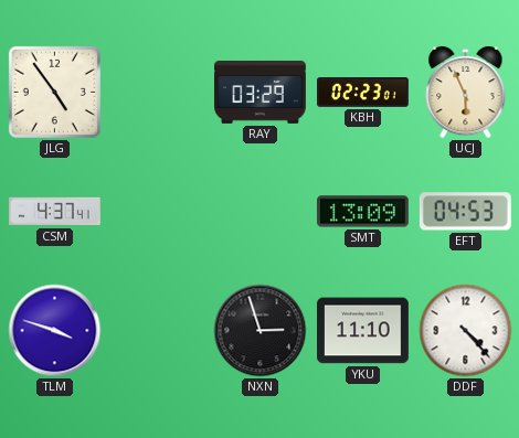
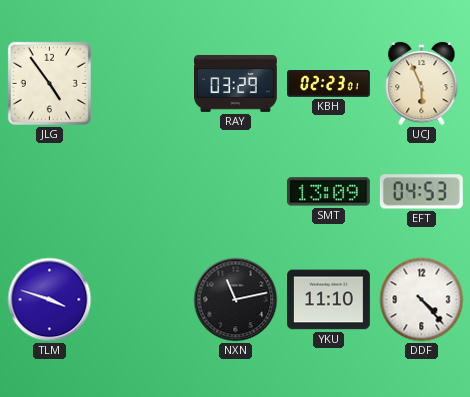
CSM: 4:37 -> none (54, 212)
NXN: 2:57 -> 11:13 (236, 300)
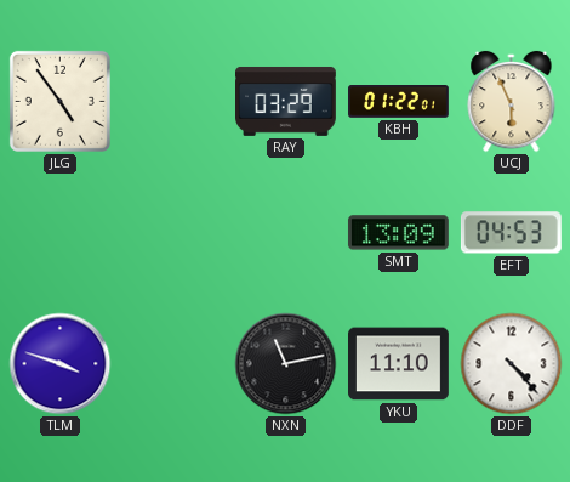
KBH: 02:23 -> 01:22 (399, 102)
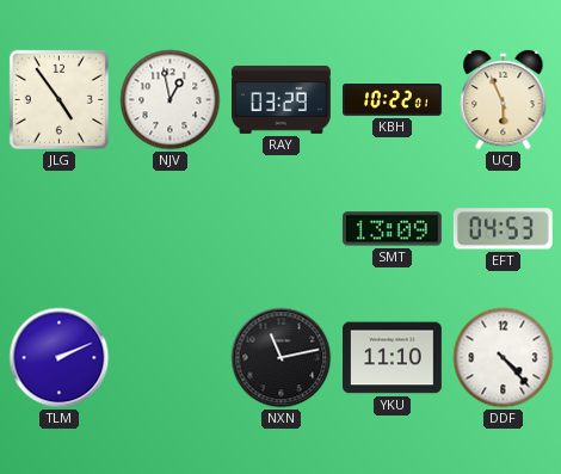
NJV: none -> 12:58 (171, 100)
KBH: 01:22 -> 10:22 (393, 100)
TLM: 3:48 -> 2:11 (60, 358)
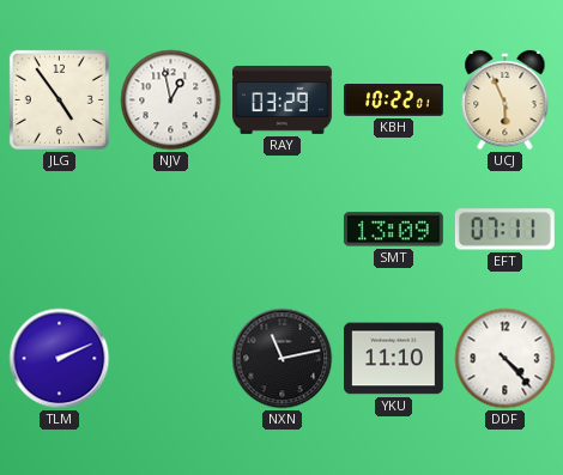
EFT: 04:53 -> 07:11 (504, 230)
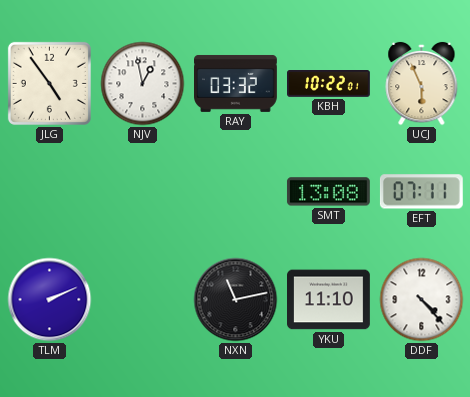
RAY: 03:29 -> 03:32 (236, 83)
SMT: 13:09 -> 13:08 (328, 192)
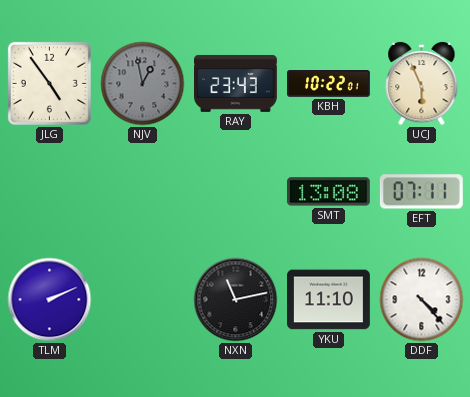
NJV dial: white -> grey (143, 84)
RAY: 03:32 -> 23:43 (236, 83)
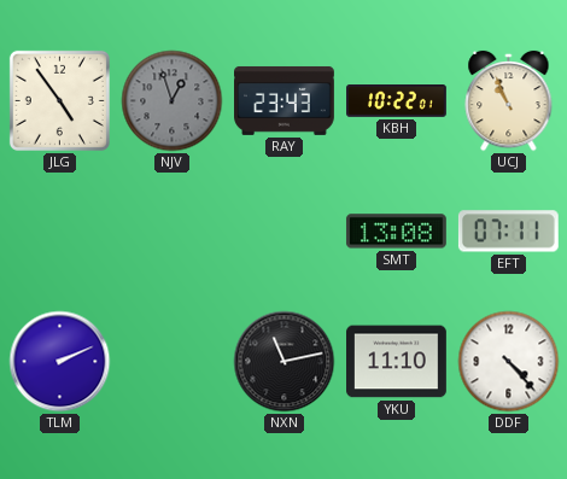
NJV: 12:58 -> 12:57 (173, 101)
UCJ: 5:56 -> 10:56 (509, 101)
